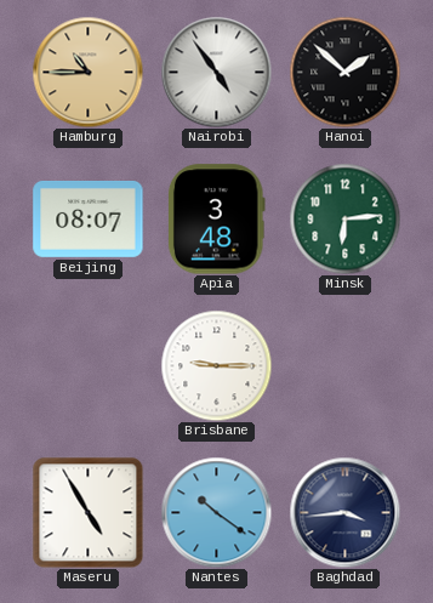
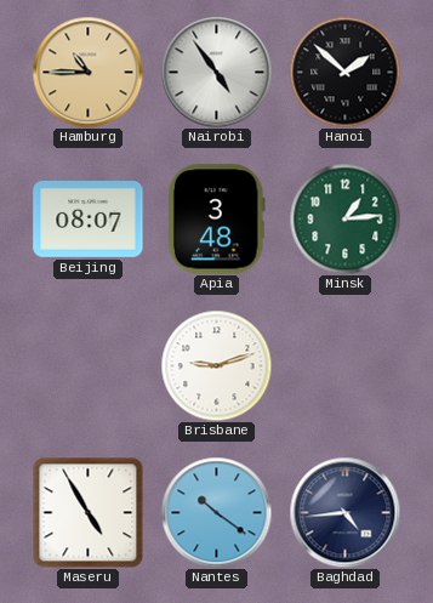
Minsk: 6:14 -> 1:14 (344, 218)
Brisbane: 9:15 -> 9:12 (216, 365)
Baghdad: 3:44 -> 4:44 (344, 512)
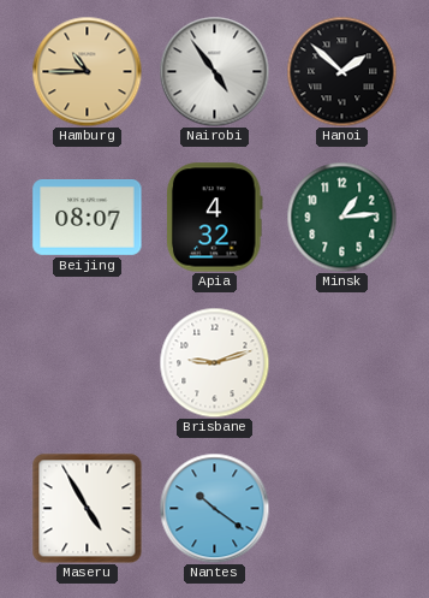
Apia: 3:48 -> 4:32 (214, 218)
Baghdad: 4:44 -> none (344, 512)
